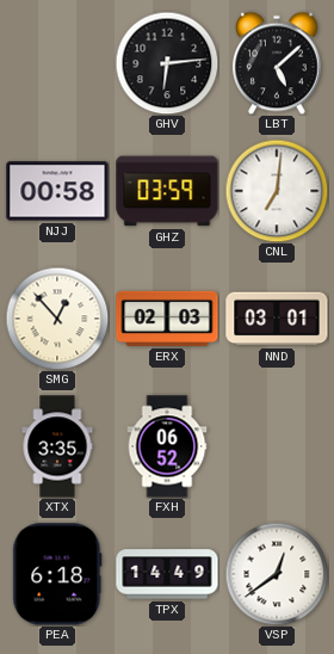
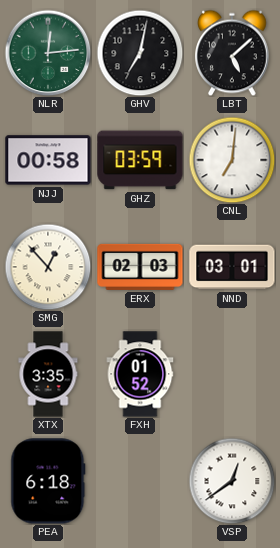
NLR: none -> 12:14 (48, 53)
GHV: 6:14 -> 7:02 (140, 53)
FXH: 06:52 -> 01:52 (140, 374)
TPX: 14:49 -> none (167, 574)
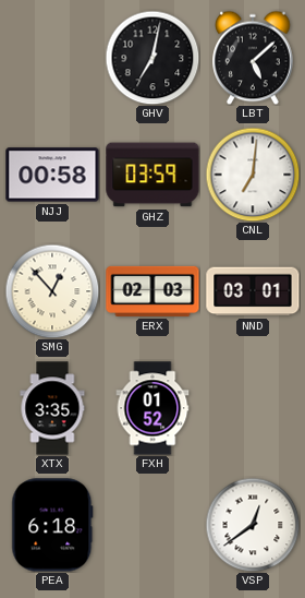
NLR: 12:14 -> none (48, 53)
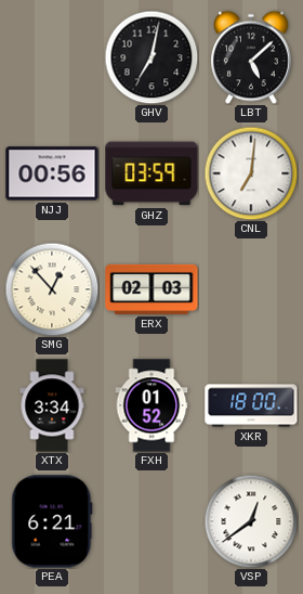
NJJ: 00:58 -> 00:56 (52, 173)
NND: 03:01 -> none (253, 291)
XTX: 3:35 -> 3:34 (52, 405)
XKR: none -> 18:00 (251, 405)
PEA: 6:18 -> 6:21 (52, 521)
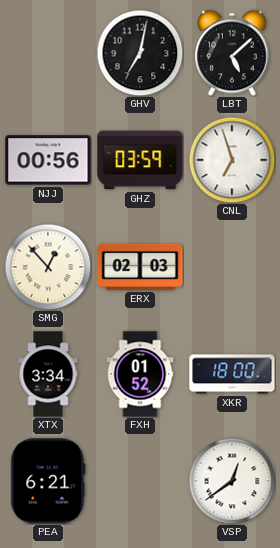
CNL: 7:01 -> 6:57 (232, 160)
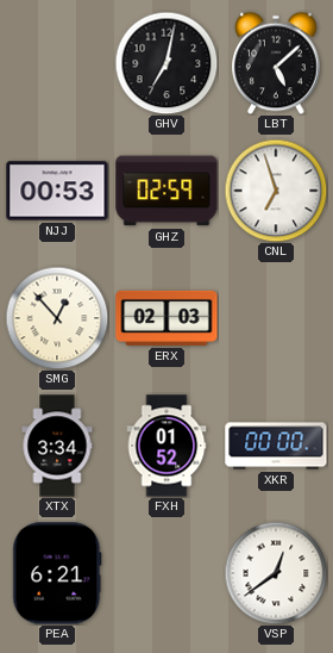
NJJ: 00:56 -> 00:53 (57, 191)
GHZ: 03:59 -> 02:59 (166, 191)
XKR: 18:00 -> 00:00 (276, 446)
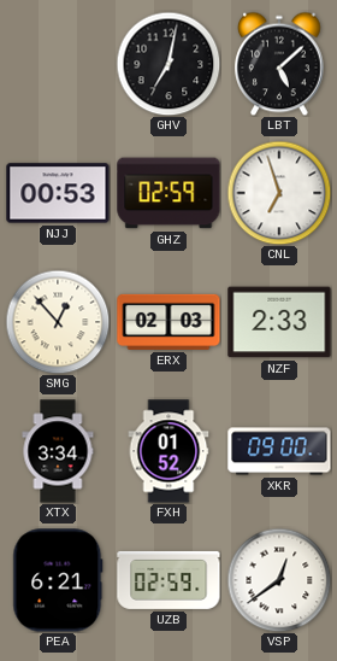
NZF: none -> 2:33 (279, 322)
XKR: 00:00 -> 09:00 (279, 451)
UZB: none -> 02:59 (168, 580)
